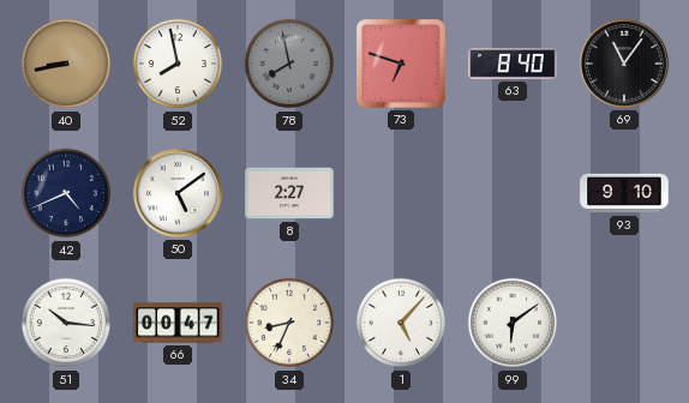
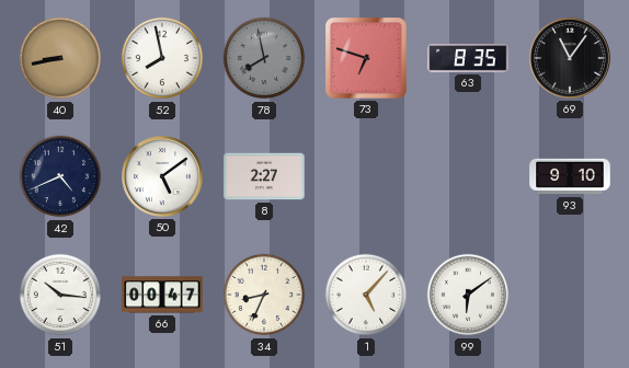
63: 8:40 -> 8:35 (468, 59)
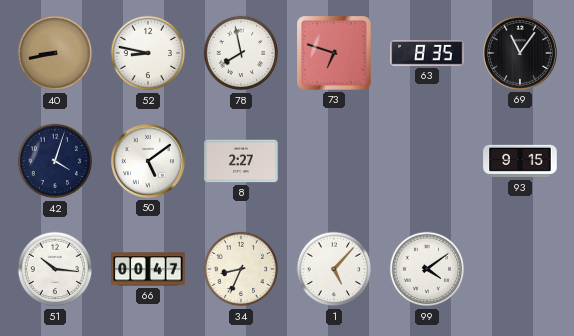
52: 7:58 -> 8:47 (148, 53)
78 dial: grey -> white (241, 53)
42: 4:41 -> 4:03 (55, 161)
93: 9:10 -> 9:15 (520, 161)
99: 6:09 -> 4:09 (427, 269)
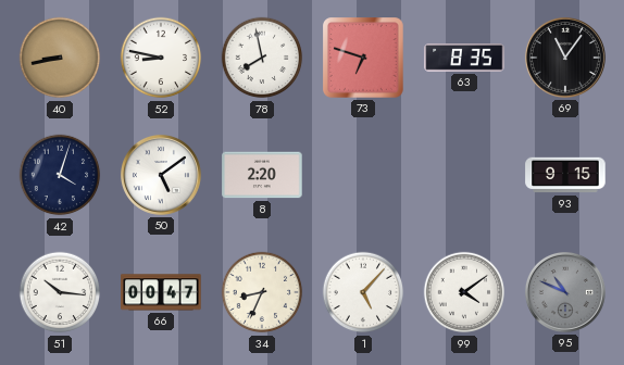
8: 2:27 -> 2:20 (262, 175)
95: none -> 10:49 (565, 292)
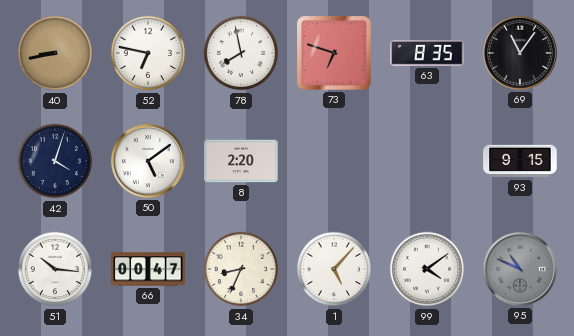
52: 8:47 -> 6:47 (148, 53)
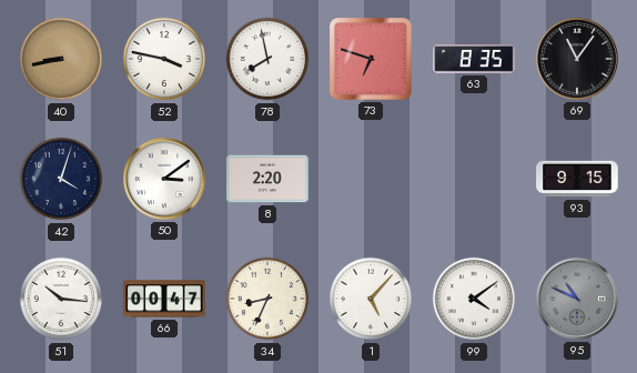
52: 6:47 -> 3:47 (164, 59)
50: 5:09 -> 3:09 (164, 179)
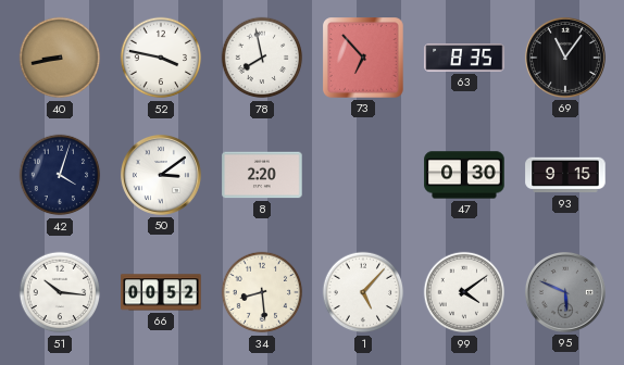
73: 6:48 -> 6:53 (363, 58)
47: none -> 0:30 (464, 175)
66: 00:47 -> 00:52 (161, 292)
34: 8:34 -> 8:29 (262, 292)
95: 10:49 -> 5:49 (565, 292)
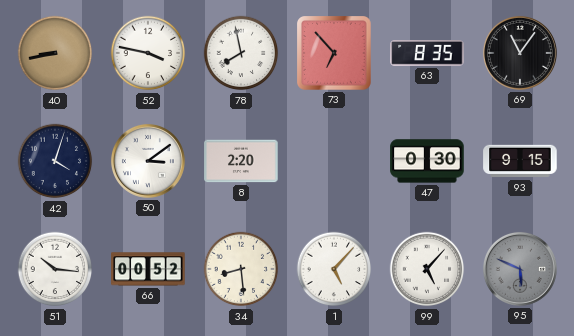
99: 4:09 -> 5:07 (427, 269)
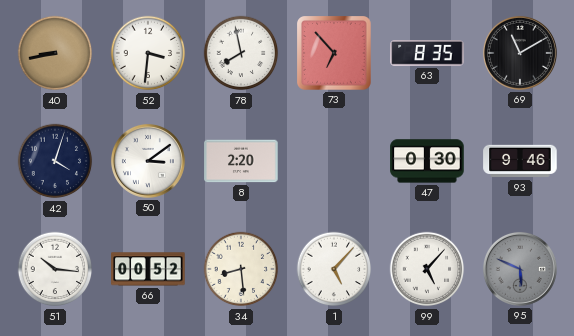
52: 3:47 -> 3:31 (148, 53)
69: 11:06 -> 11:10 (520, 53)
93: 9:15 -> 9:46 (520, 161)
